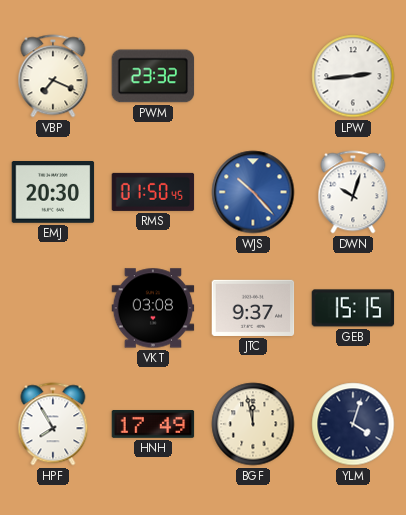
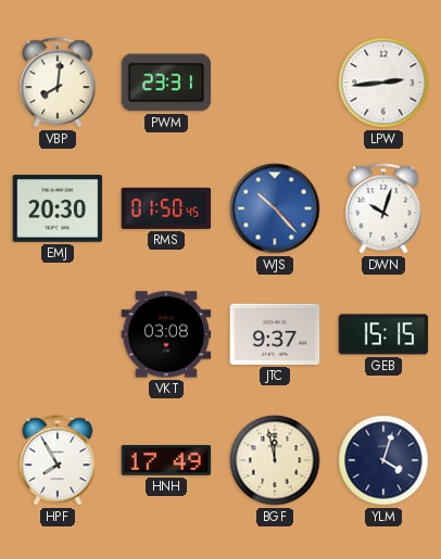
VBP: 7:19 -> 8:01 (58, 82)
PWM: 23:32 -> 23:31 (166, 82)
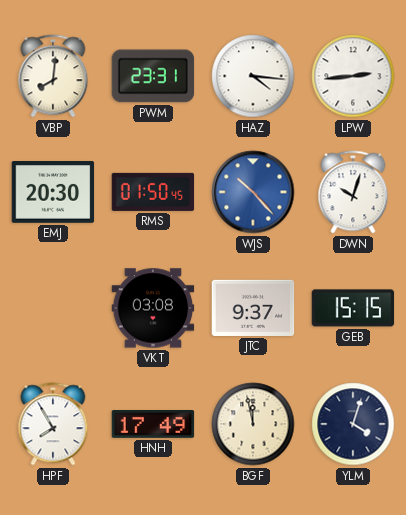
HAZ: none -> 4:16 (253, 76)
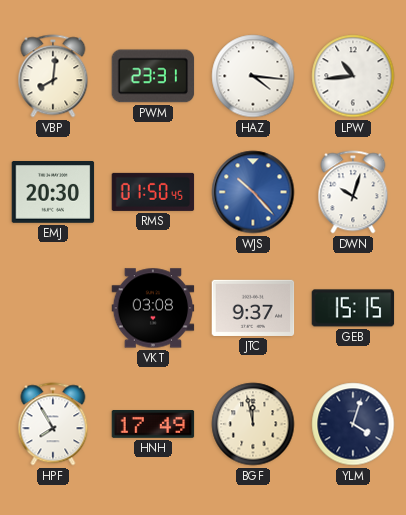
LPW: 2:44 -> 10:44 (353, 76)
